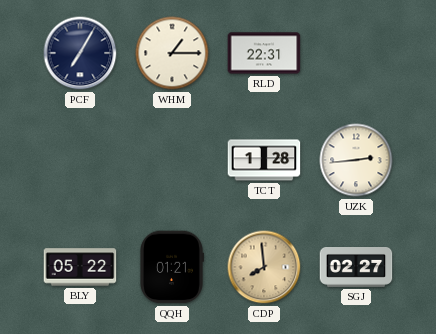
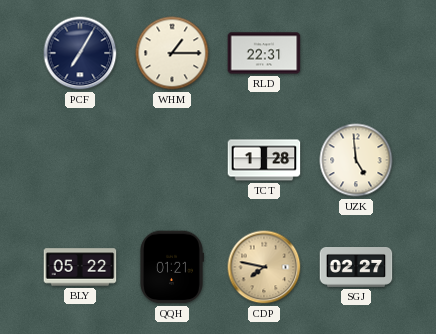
UZK: 2:44 -> 4:59 (356, 160)
CDP: 7:59 -> 7:47 (264, 267)
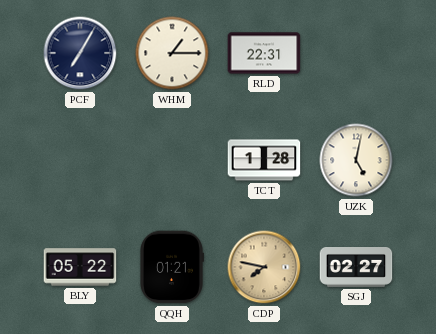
UZK: 4:59 -> 5:02 (356, 160)
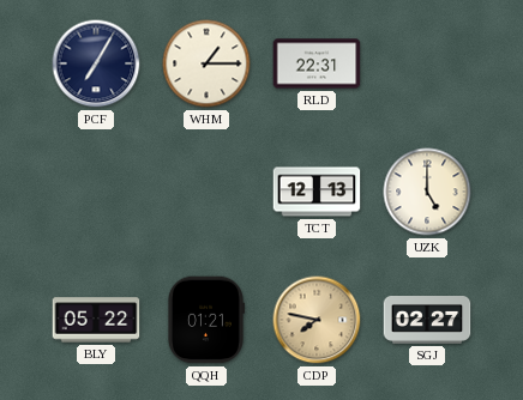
TCT: 1:28 -> 12:13 (317, 192)
UZK: 5:02 -> 5:00 (427, 192)
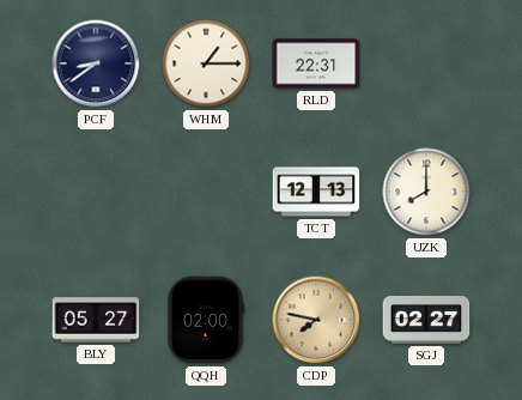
PCF: 7:05 -> 8:39 (96, 63)
UZK: 5:00 -> 8:00 (426, 192)
BLY: 05:22 -> 05:27 (96, 320)
QQH: 01:21 -> 02:00 (206, 320)
